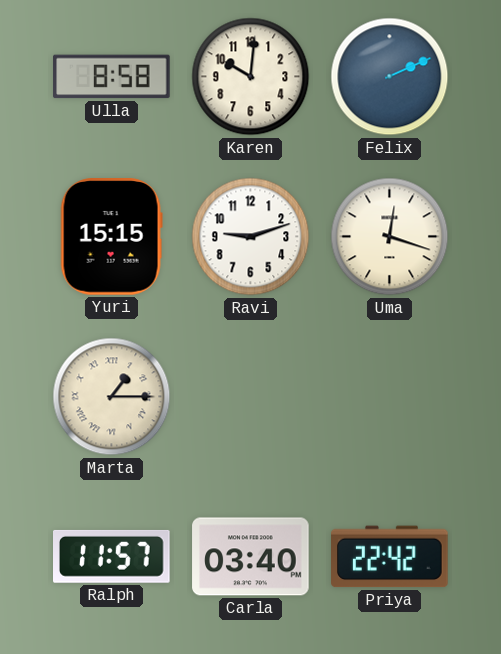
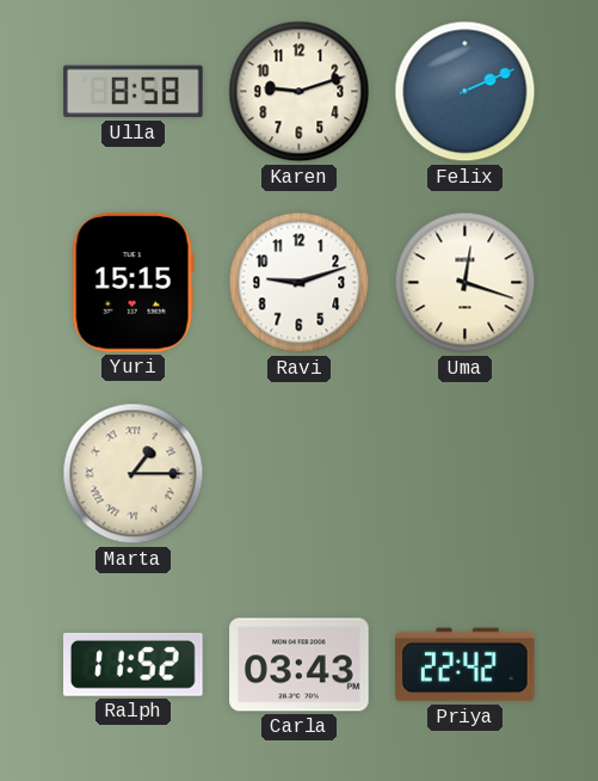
Karen: 10:01 -> 9:12 (300, 92)
Ralph: 11:57 -> 11:52 (134, 664)
Carla: 03:40 -> 03:43 (300, 665)
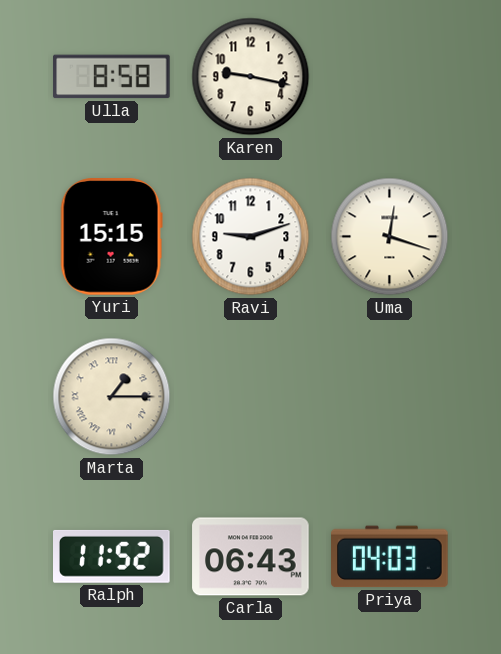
Karen: 9:12 -> 9:17 (251, 77)
Felix: 2:11 -> none (466, 92)
Carla: 03:43 -> 06:43 (251, 557)
Priya: 22:42 -> 04:03 (390, 557)
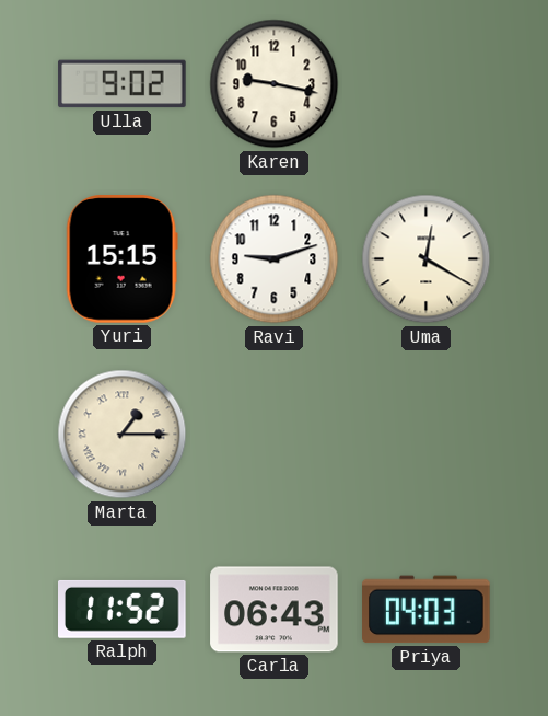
Ulla: 8:58 -> 9:02 (123, 84)
Uma: 12:18 -> 12:20 (427, 259)
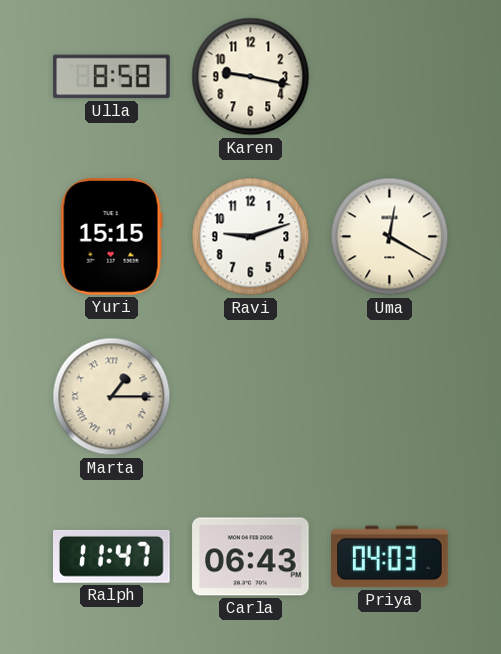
Ulla: 9:02 -> 8:58 (112, 77)
Ralph: 11:52 -> 11:47 (112, 556)
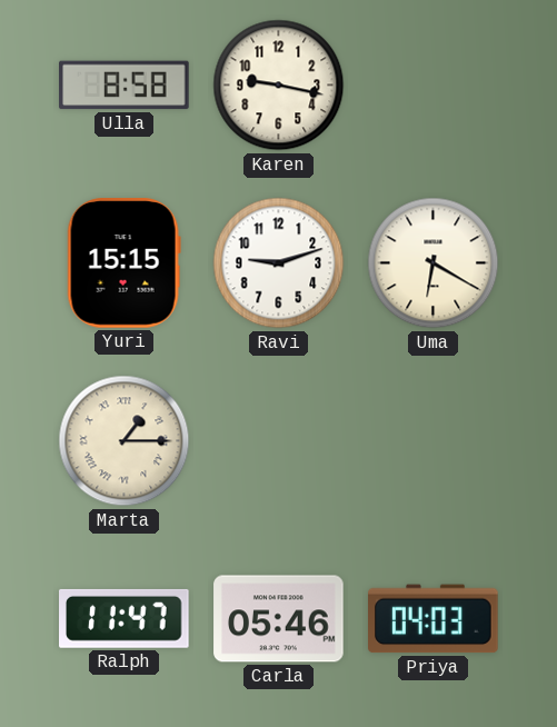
Uma: 12:20 -> 6:20 (434, 263)
Carla: 06:43 -> 05:46 (279, 619)
